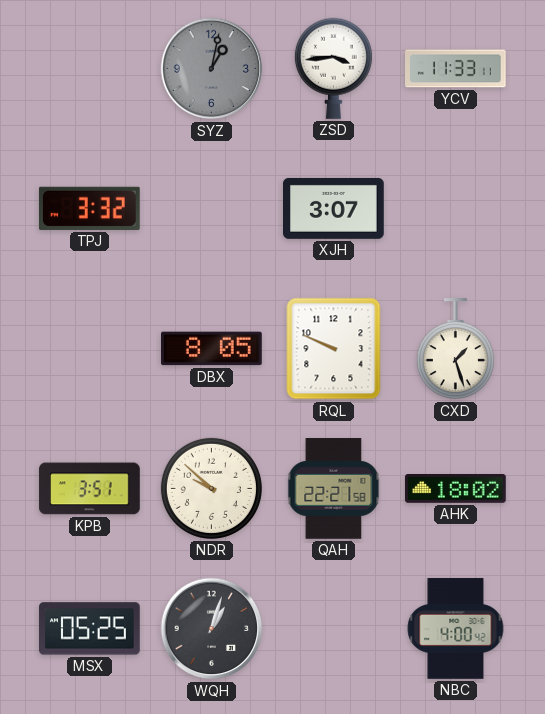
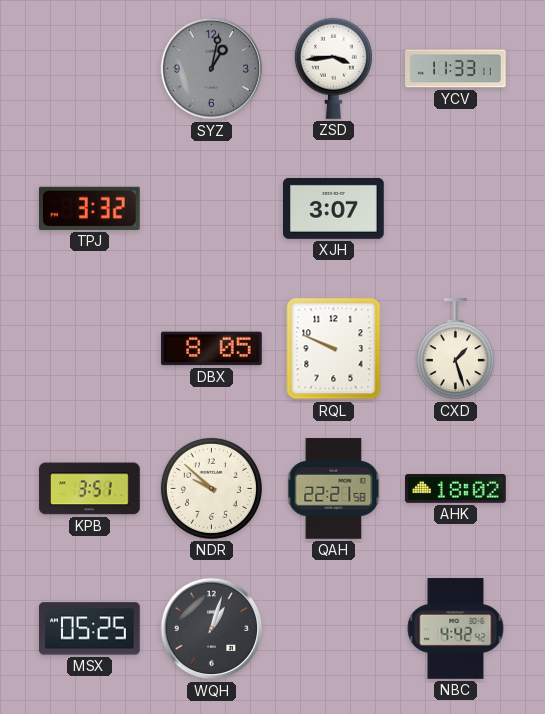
NBC: 4:00 -> 4:42 (456, 629)
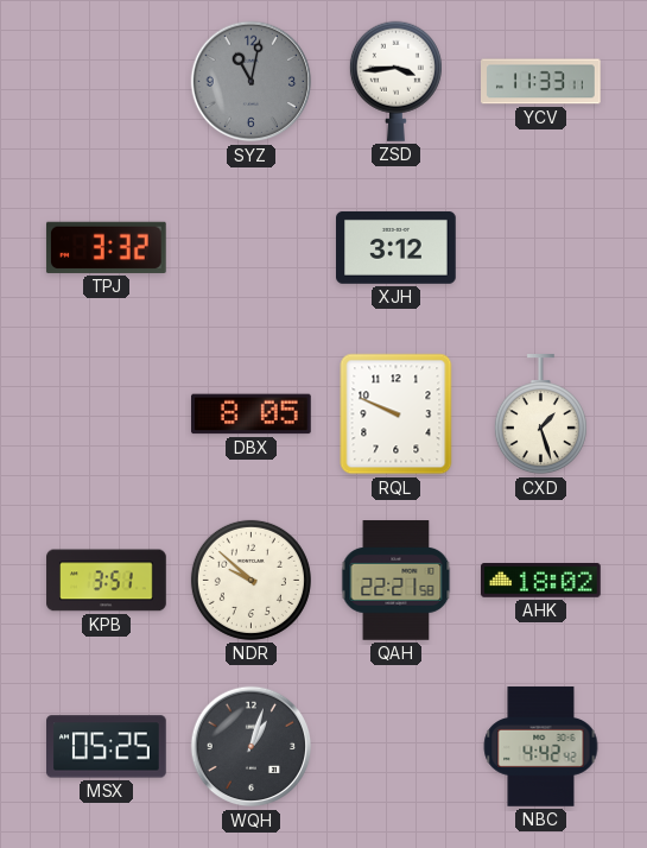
SYZ: 1:02 -> 11:02 (252, 82)
XJH: 3:07 -> 3:12 (397, 247)
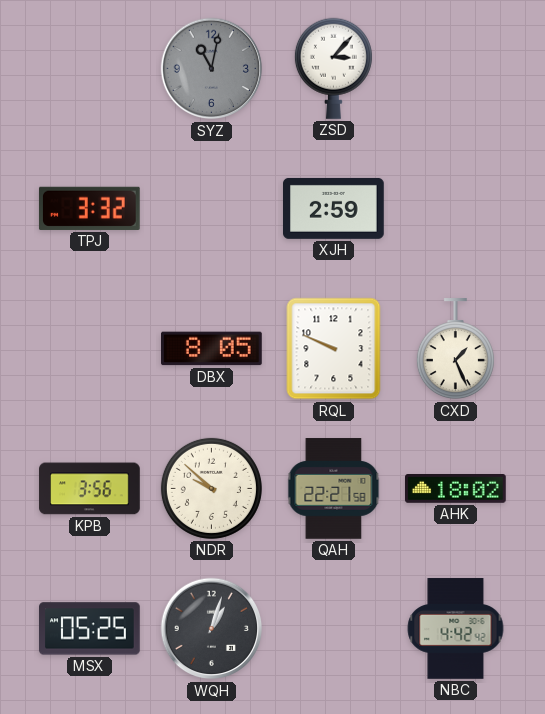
ZSD: 3:44 -> 3:07 (333, 68)
YCV: 11:33 -> none (541, 82)
XJH: 3:12 -> 2:59 (334, 208)
CXD: 1:27 -> 1:26 (455, 349)
KPB: 3:51 -> 3:56 (90, 489)
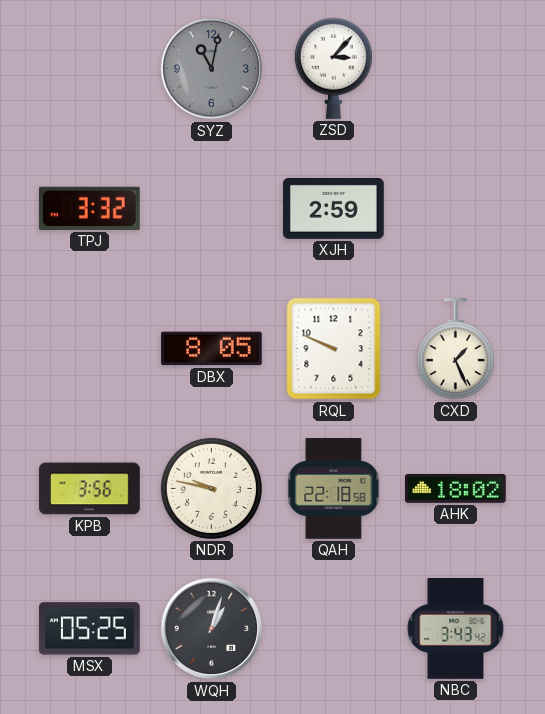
NDR: 9:52 -> 9:47 (211, 488)
QAH: 22:21 -> 22:18 (334, 489)
NBC: 4:42 -> 3:43 (456, 629)
